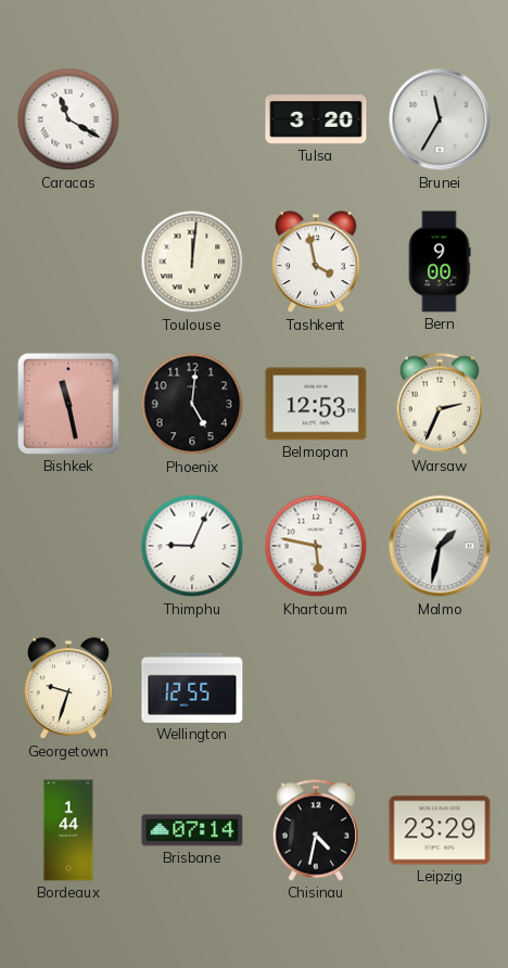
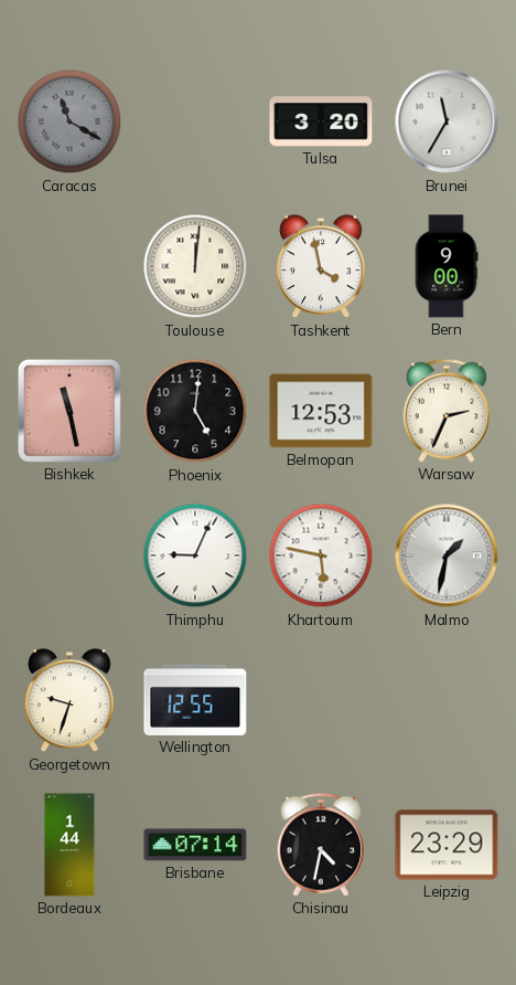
Caracas dial: white -> grey (69, 121)
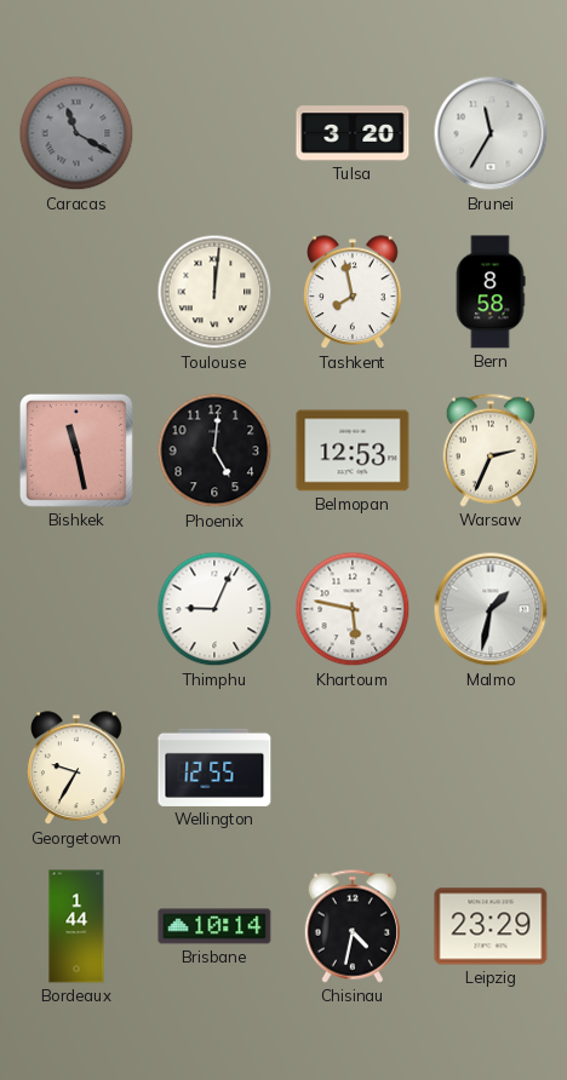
Tashkent: 3:58 -> 7:58 (353, 293)
Bern: 9:00 -> 8:58 (491, 292)
Georgetown: 9:33 -> 9:35 (76, 769)
Brisbane: 07:14 -> 10:14 (214, 926)
